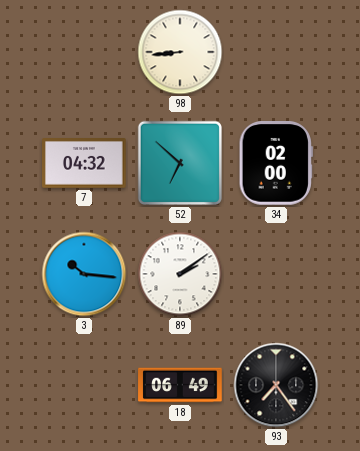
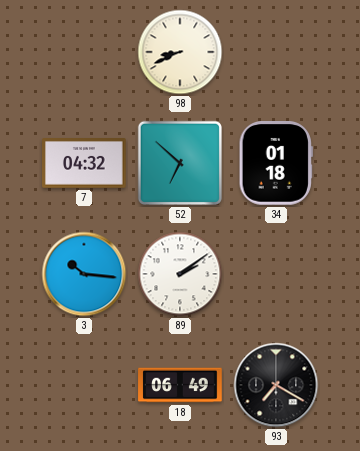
98: 8:44 -> 8:41 (180, 52)
34: 02:00 -> 01:18 (276, 164)
93: 7:24 -> 7:20 (276, 385)
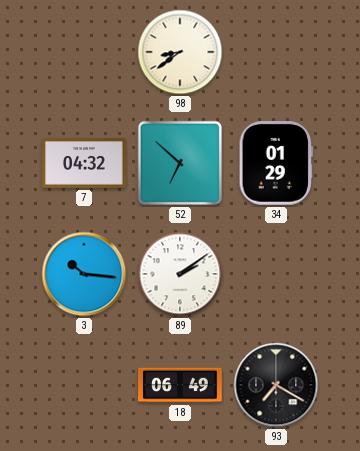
98: 8:41 -> 8:39 (180, 52)
34: 01:18 -> 01:29 (276, 164)
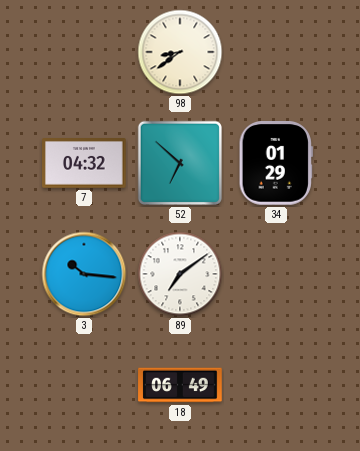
89: 2:09 -> 7:09 (180, 274)
93: 7:20 -> none (276, 385)
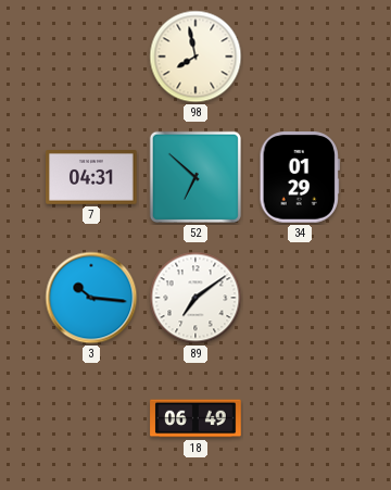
98: 8:39 -> 7:58 (195, 56)
7: 04:32 -> 04:31 (91, 178)
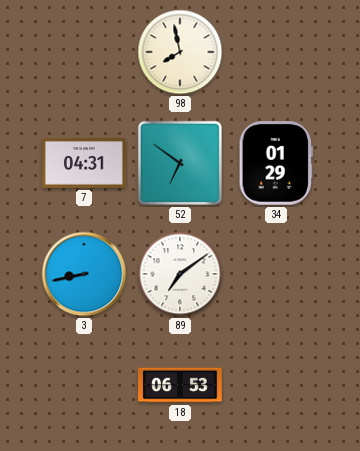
52: 6:52 -> 6:51 (180, 163)
3: 10:16 -> 8:43 (84, 274)
18: 06:49 -> 06:53 (180, 385)
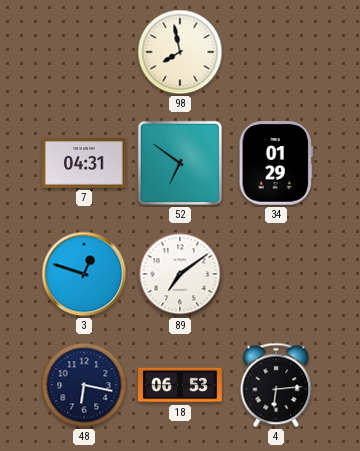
3: 8:43 -> 12:48 (84, 274)
48: none -> 6:17 (84, 385)
4: none -> 6:14 (276, 385)
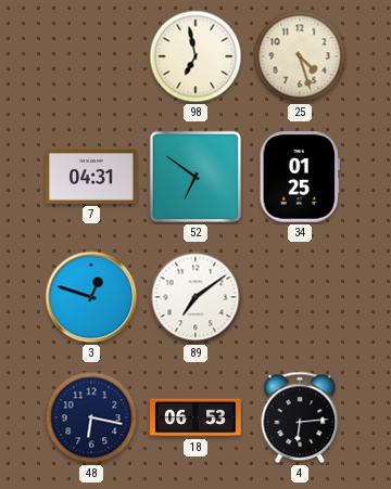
98: 7:58 -> 6:58 (195, 56)
25: none -> 4:27 (300, 56)
34: 01:29 -> 01:25 (300, 178)
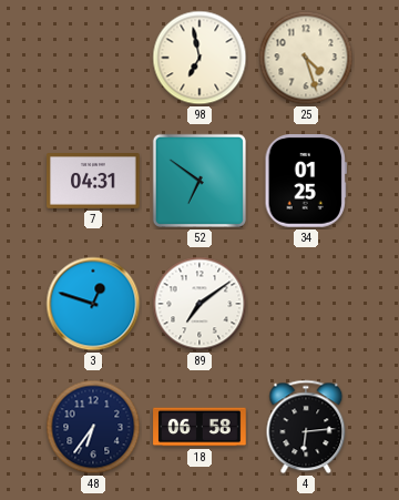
48: 6:17 -> 6:36 (93, 427)
18: 06:53 -> 06:58 (199, 427)
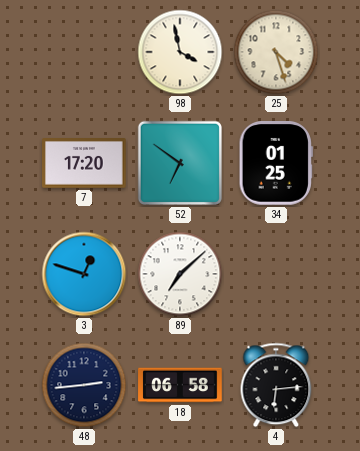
98: 6:58 -> 3:58 (180, 52)
7: 04:31 -> 17:20 (84, 164)
89: 7:09 -> 7:08 (180, 274)
48: 6:36 -> 2:44 (84, 385)
